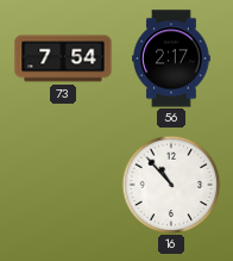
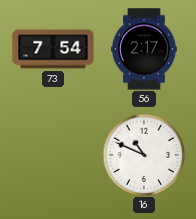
16: 10:53 -> 10:49 (144, 155)
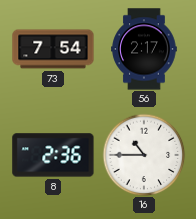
8: none -> 2:36 (53, 155)
16: 10:49 -> 10:45 (144, 155)
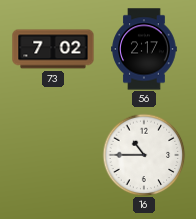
73: 7:54 -> 7:02 (53, 49)
8: 2:36 -> none (53, 155)
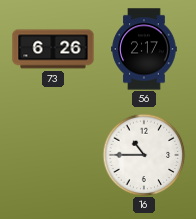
73: 7:02 -> 6:26 (53, 49)
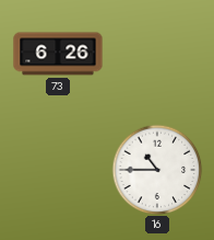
56: 2:17 -> none (144, 49)
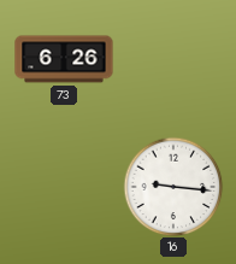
16: 10:45 -> 9:16 (173, 187)
